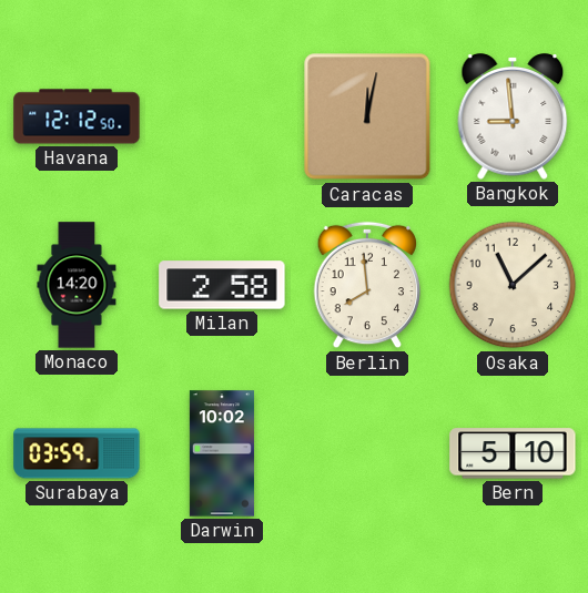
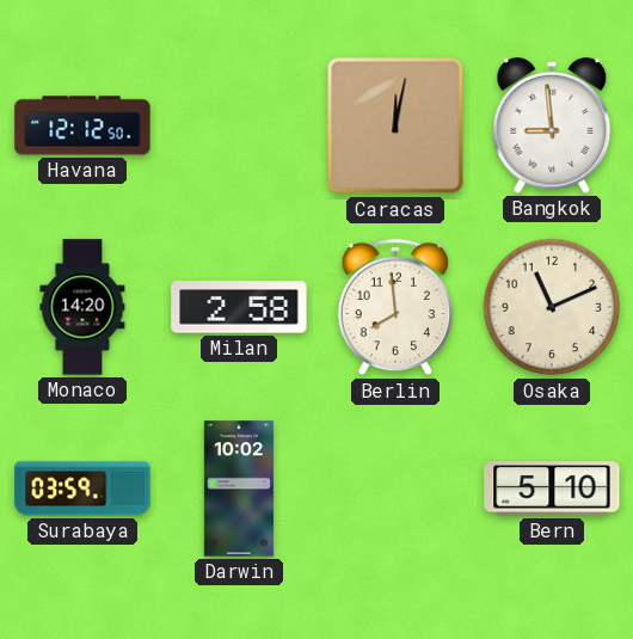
Osaka: 11:08 -> 11:11 (552, 307)
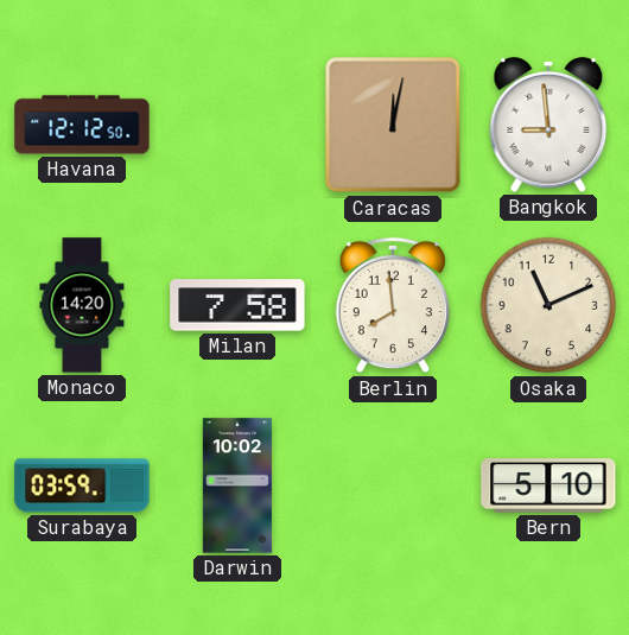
Milan: 2:58 -> 7:58 (237, 305)
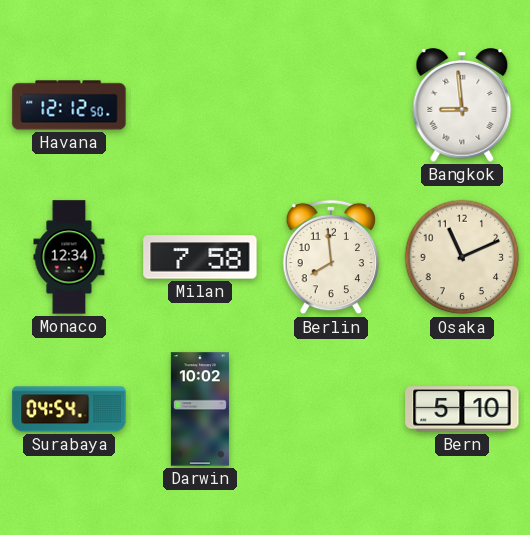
Caracas: 12:02 -> none (393, 125)
Monaco: 14:20 -> 12:34 (69, 257)
Surabaya: 03:59 -> 04:54 (69, 409)
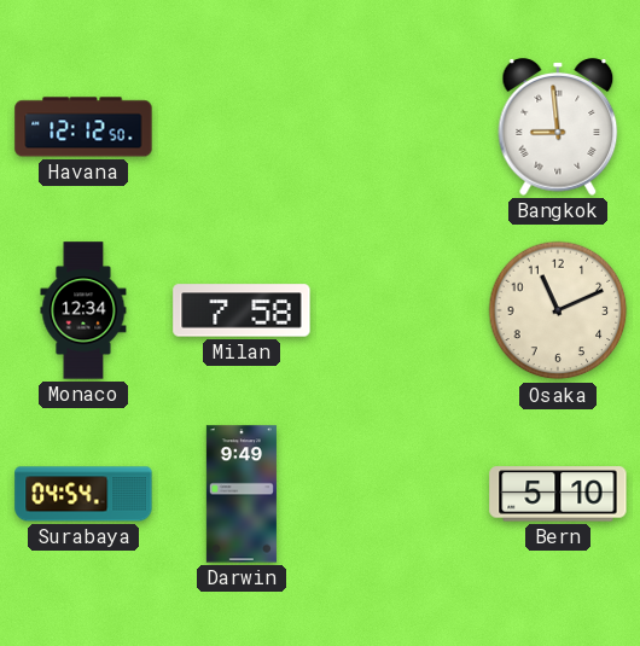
Berlin: 7:59 -> none (331, 257)
Darwin: 10:02 -> 9:49 (242, 494)
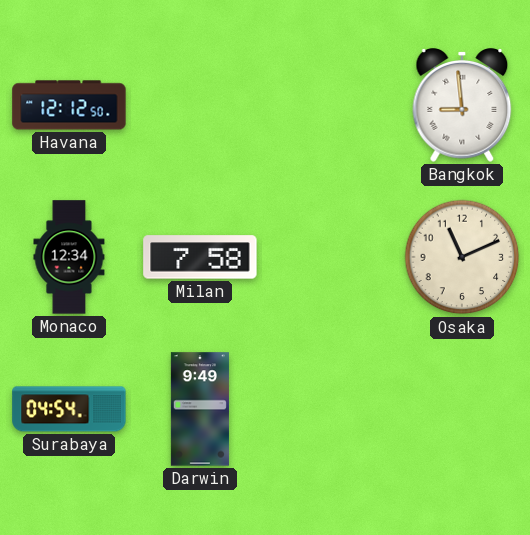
Bern: 5:10 -> none (558, 494)
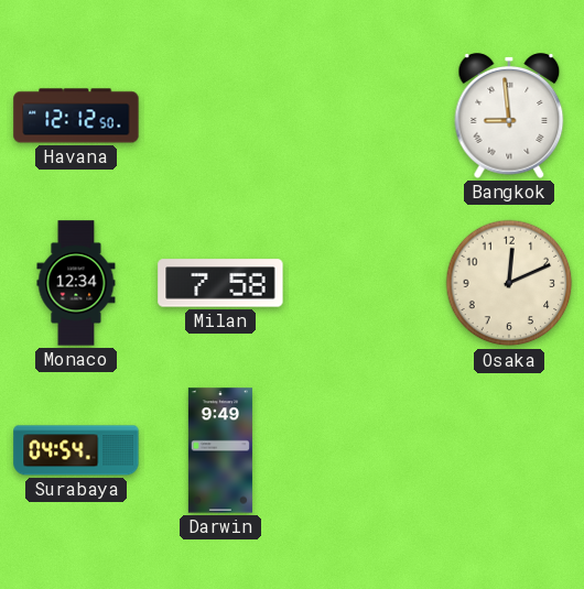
Osaka: 11:11 -> 12:11 (509, 283)
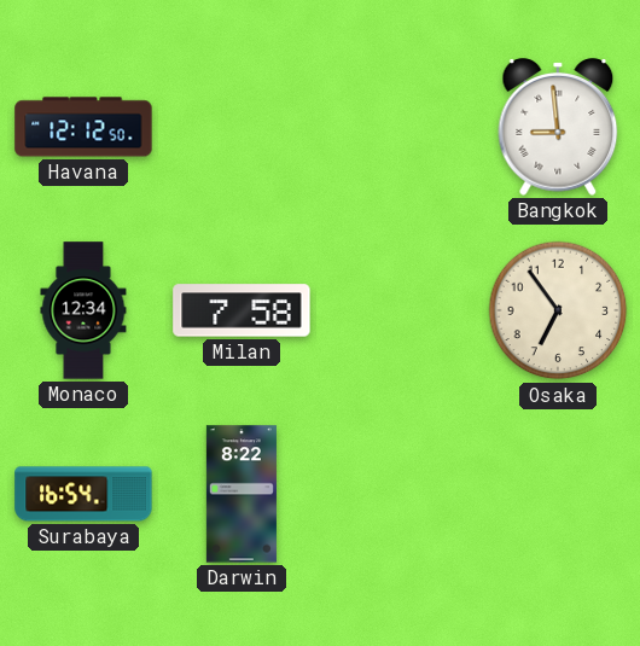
Osaka: 12:11 -> 6:54 (558, 310)
Surabaya: 04:54 -> 16:54 (83, 494)
Darwin: 9:49 -> 8:22 (242, 494)
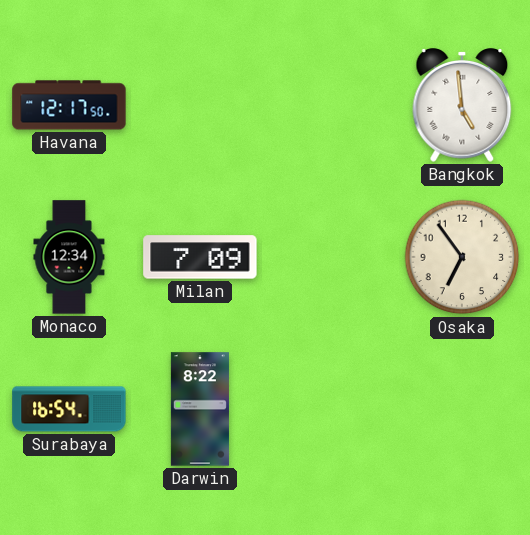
Havana: 12:12 -> 12:17 (69, 105)
Bangkok: 8:59 -> 4:59 (462, 105)
Milan: 7:58 -> 7:09 (200, 257)
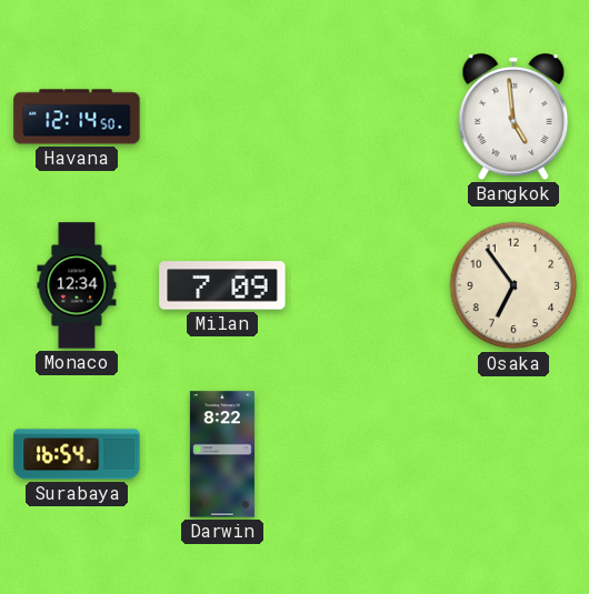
Havana: 12:17 -> 12:14 (77, 117)
